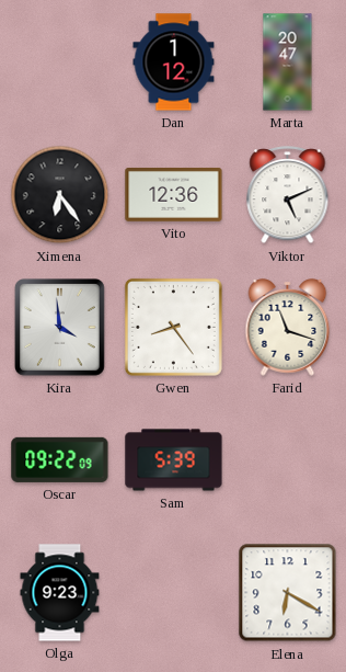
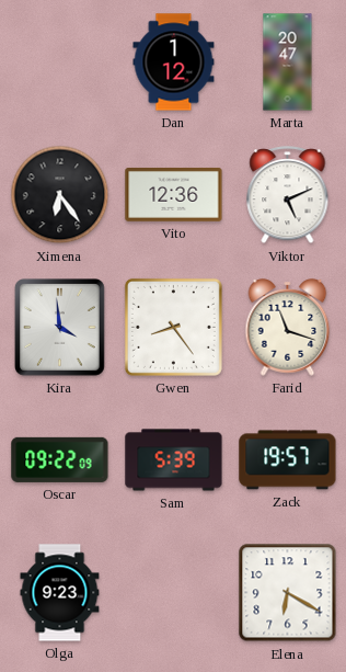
Zack: none -> 19:57 (288, 460)
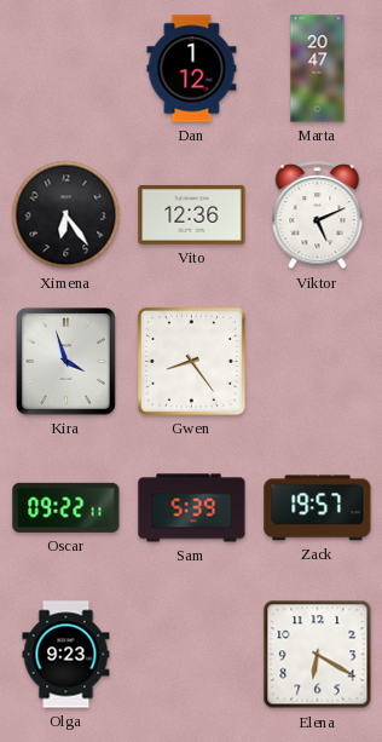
Kira: 3:59 -> 3:57 (66, 362)
Farid: 11:18 -> none (288, 328)
Oscar: 09:22:09 -> 09:22:11 (66, 507)
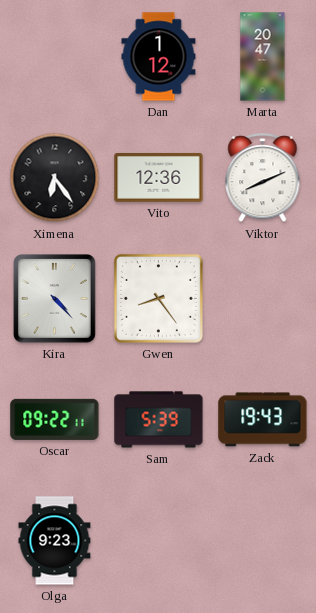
Viktor: 5:11 -> 8:11 (263, 178)
Kira: 3:57 -> 4:23 (55, 299)
Zack: 19:57 -> 19:43 (263, 420)
Elena: 6:20 -> none (318, 655)
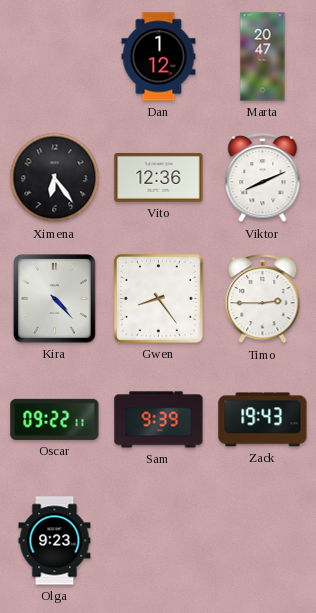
Timo: none -> 2:45 (263, 299)
Sam: 5:39 -> 9:39 (159, 420)
